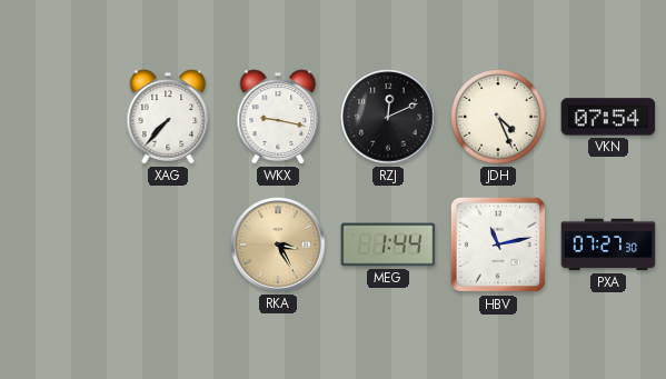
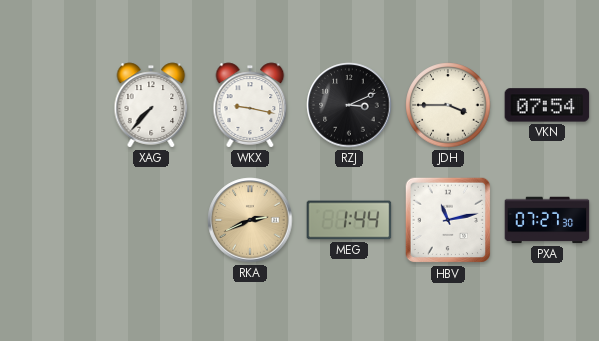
RZJ: 12:11 -> 3:11 (349, 105)
JDH: 4:26 -> 3:45 (448, 105)
RKA: 3:25 -> 2:41 (250, 220)
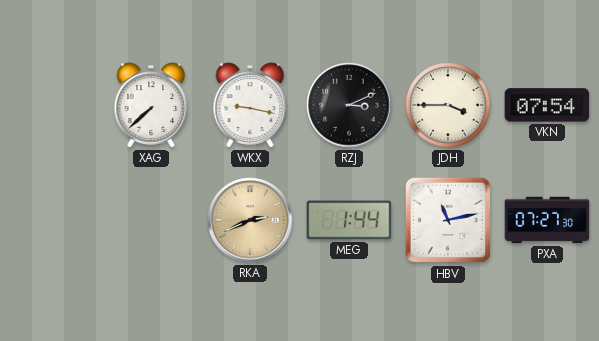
XAG: 7:37 -> 7:38 (151, 105)
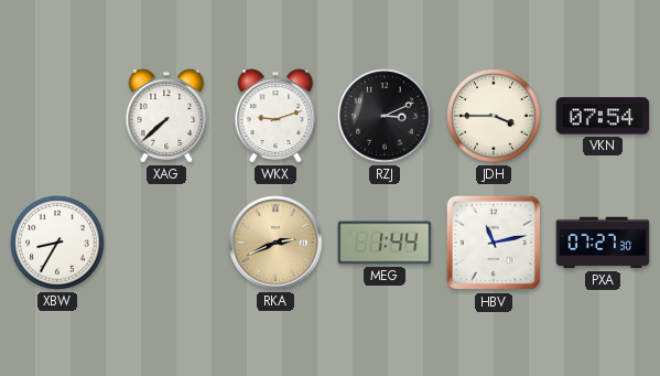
WKX: 9:17 -> 9:12 (275, 116)
XBW: none -> 8:35 (57, 243)
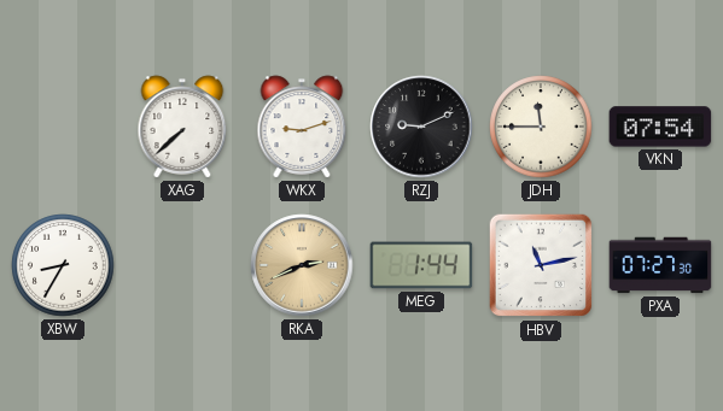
RZJ: 3:11 -> 9:11 (421, 127)
JDH: 3:45 -> 11:45 (541, 127)
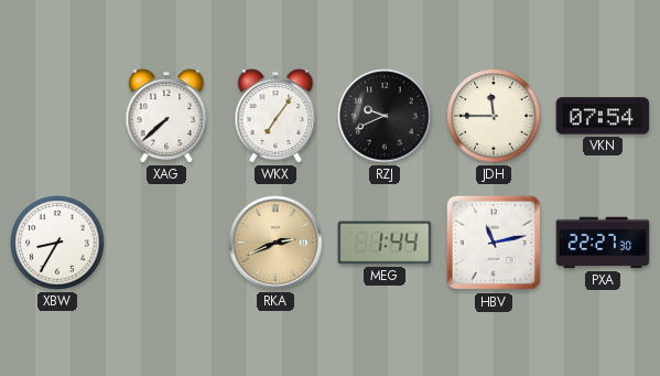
WKX: 9:12 -> 7:06 (275, 116)
RZJ: 9:11 -> 9:41 (385, 116)
PXA: 07:27 -> 22:27 (603, 243)
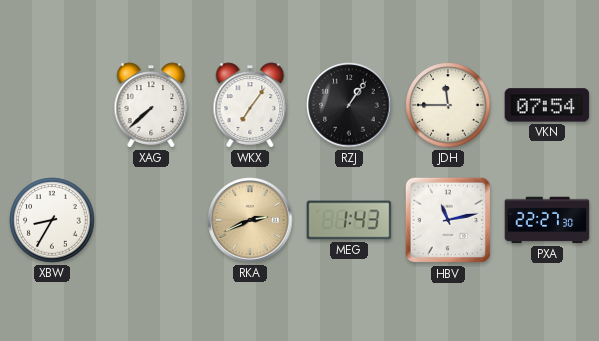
RZJ: 9:41 -> 1:06 (349, 105)
MEG: 1:44 -> 1:43 (349, 220)
